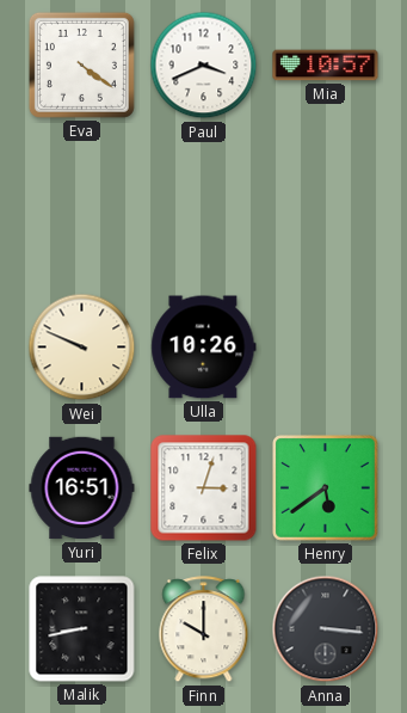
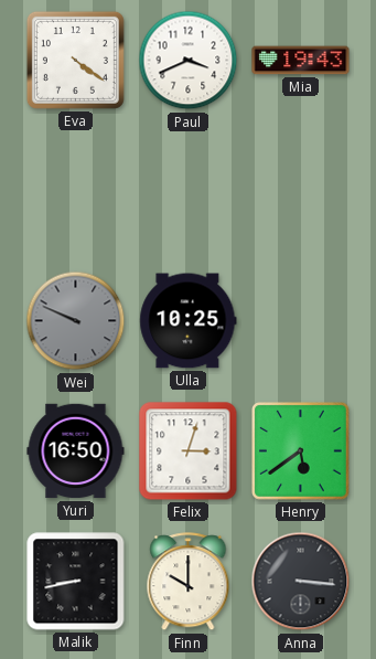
Mia: 10:57 -> 19:43 (301, 61)
Wei dial: cream -> grey (76, 321)
Ulla: 10:26 -> 10:25 (189, 321)
Yuri: 16:51 -> 16:50 (76, 451)
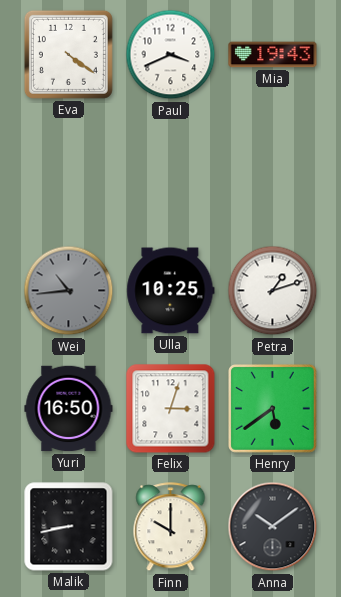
Wei: 9:49 -> 10:44 (69, 291)
Petra: none -> 1:12 (273, 291)
Anna: 3:16 -> 10:09 (273, 527)
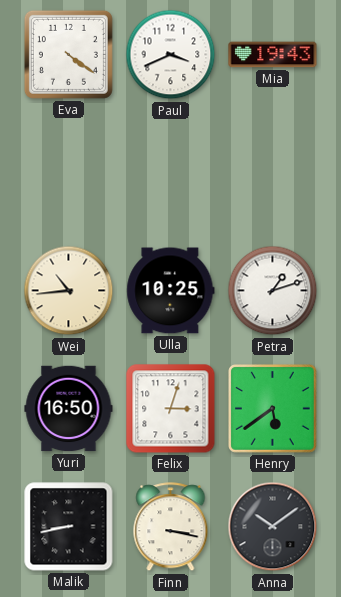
Wei dial: grey -> cream (69, 291)
Finn: 10:00 -> 3:17 (171, 527)
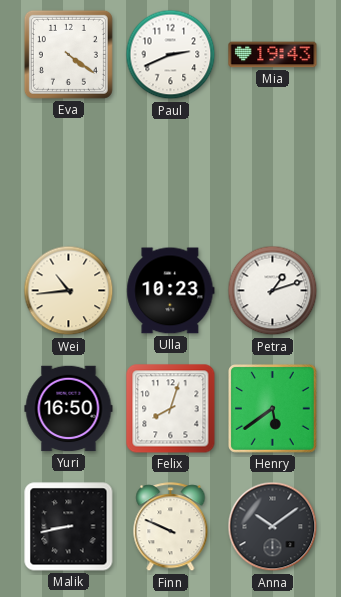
Paul: 3:41 -> 2:41 (171, 55)
Ulla: 10:25 -> 10:23 (171, 291)
Felix: 3:03 -> 8:03 (171, 409)
Finn: 3:17 -> 9:49 (171, 527)
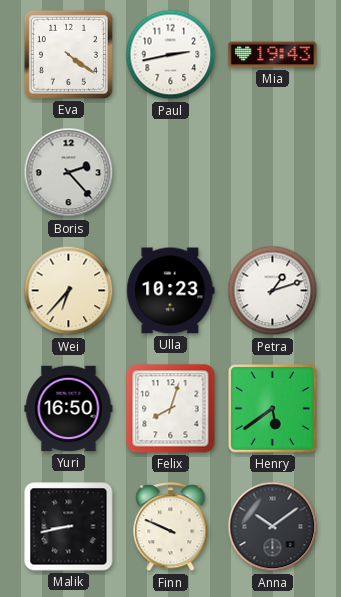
Paul: 2:41 -> 2:43 (171, 55)
Boris: none -> 2:23 (69, 173)
Wei: 10:44 -> 6:37 (69, 291)
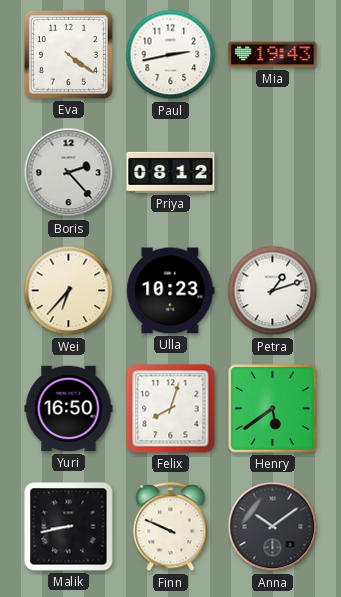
Priya: none -> 08:12 (171, 172)
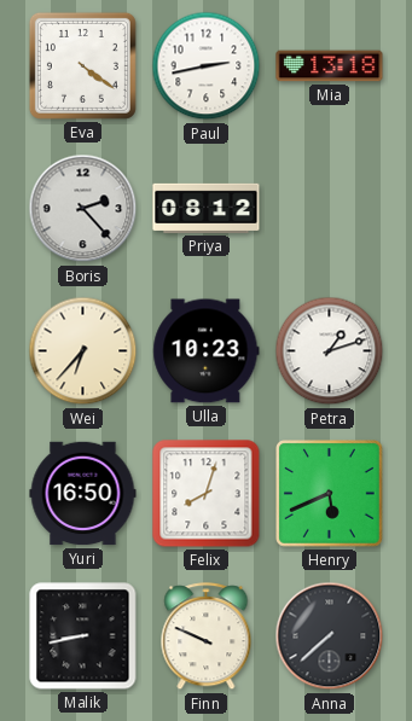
Mia: 19:43 -> 13:18 (330, 66)
Henry: 5:39 -> 5:41 (330, 494)
Anna: 10:09 -> 7:38 (330, 636)
